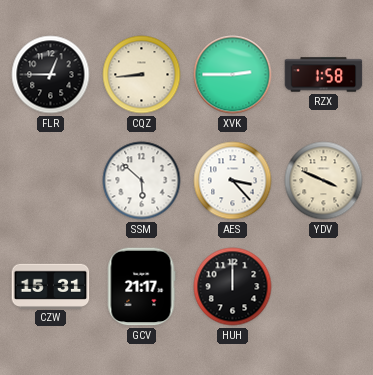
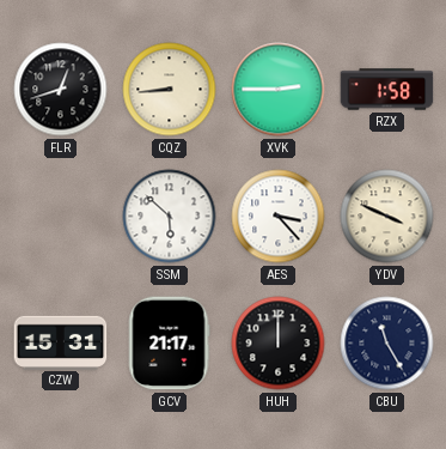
FLR: 12:45 -> 12:42 (61, 90)
CBU: none -> 11:25 (387, 344)
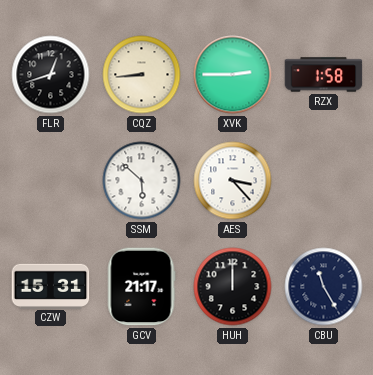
YDV: 3:49 -> none (387, 217)
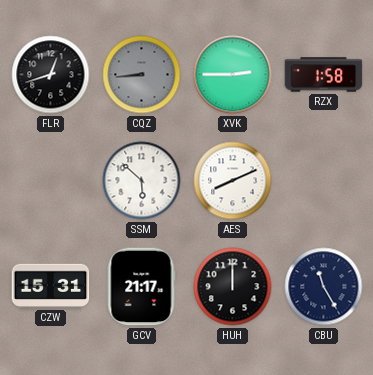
CQZ dial: cream -> grey (142, 75)
AES: 3:23 -> 8:11 (233, 181)
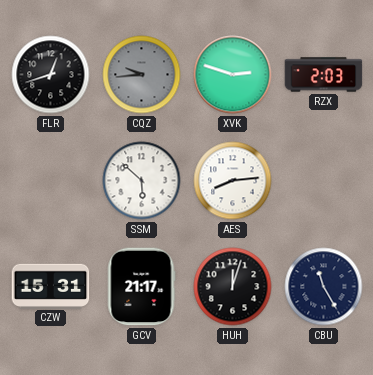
CQZ: 8:44 -> 9:44 (142, 75)
XVK: 2:45 -> 2:48 (233, 75)
RZX: 1:58 -> 2:03 (324, 75)
AES: 8:11 -> 8:14 (233, 181)
HUH: 12:00 -> 12:03 (233, 287)
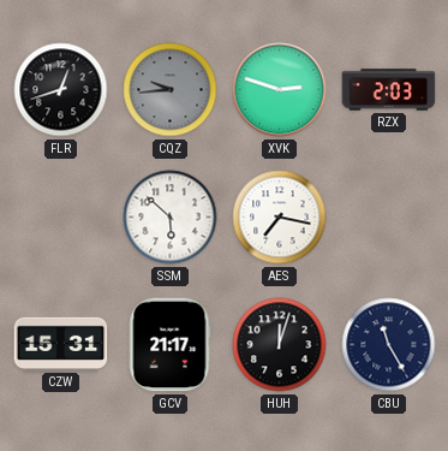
AES: 8:14 -> 7:17 (280, 218)
